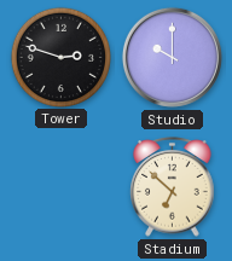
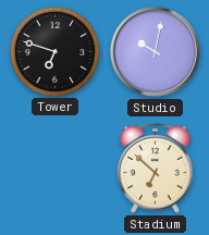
Tower: 2:48 -> 6:48 (54, 51)
Studio: 10:00 -> 10:02 (155, 51)
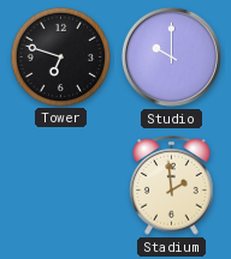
Studio: 10:02 -> 10:00 (171, 56)
Stadium: 6:52 -> 1:59 (172, 186)
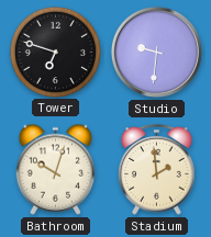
Studio: 10:00 -> 9:31 (156, 52)
Bathroom: none -> 10:03 (56, 169)
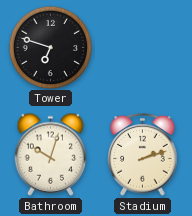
Studio: 9:31 -> none (156, 52)
Stadium: 1:59 -> 2:12 (143, 155)
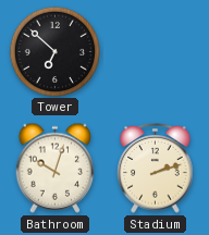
Tower: 6:48 -> 6:52 (54, 51)
